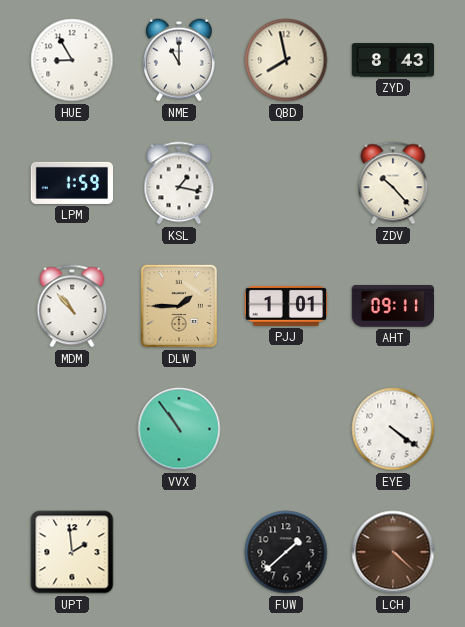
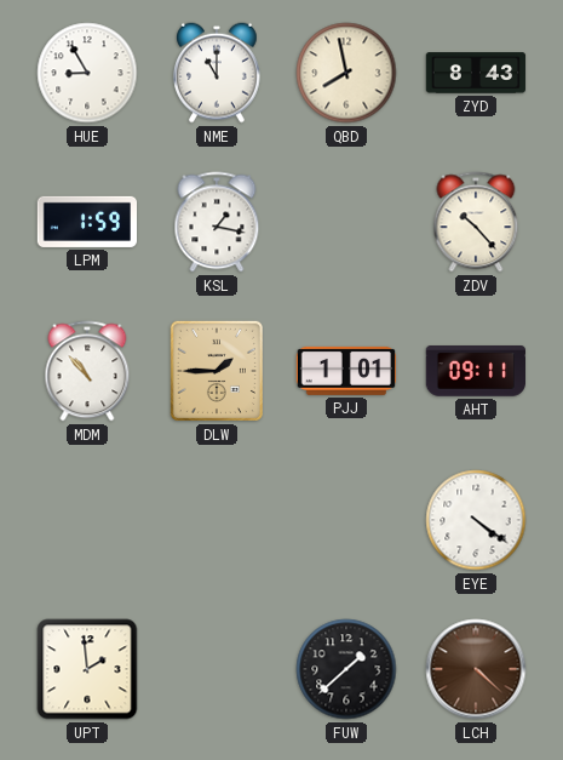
VVX: 10:54 -> none (179, 429)
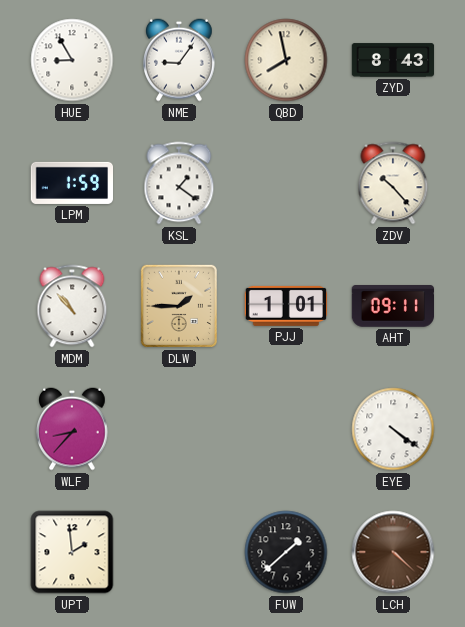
NME: 11:00 -> 9:06 (180, 60)
KSL: 1:17 -> 1:21 (179, 183)
WLF: none -> 8:37 (73, 429)
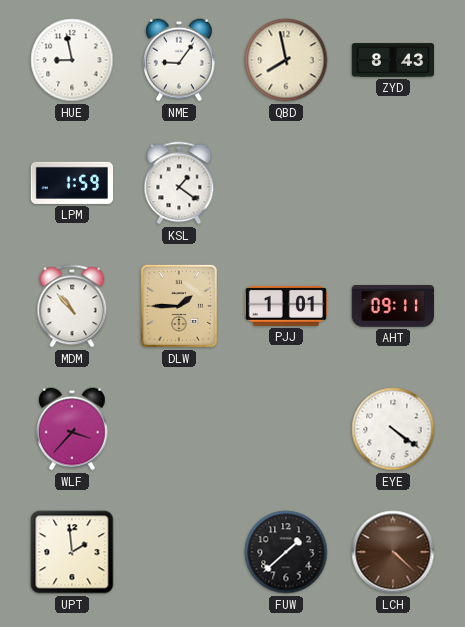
HUE: 8:55 -> 8:58 (72, 60)
ZDV: 10:23 -> none (393, 183)
WLF: 8:37 -> 3:37 (73, 429)
